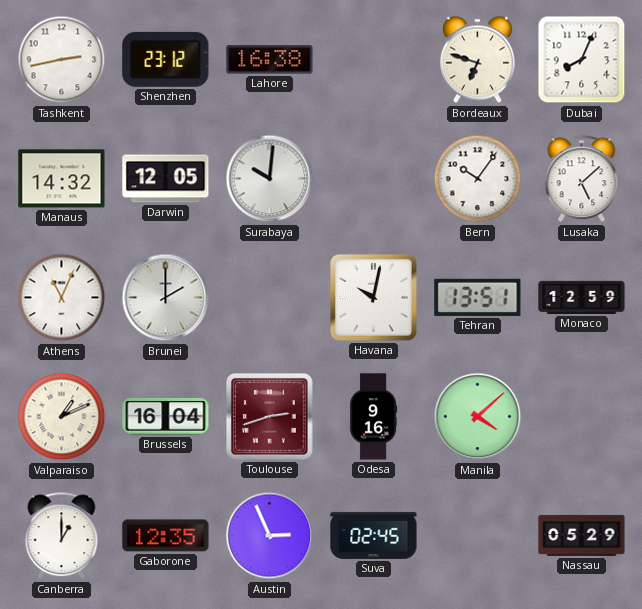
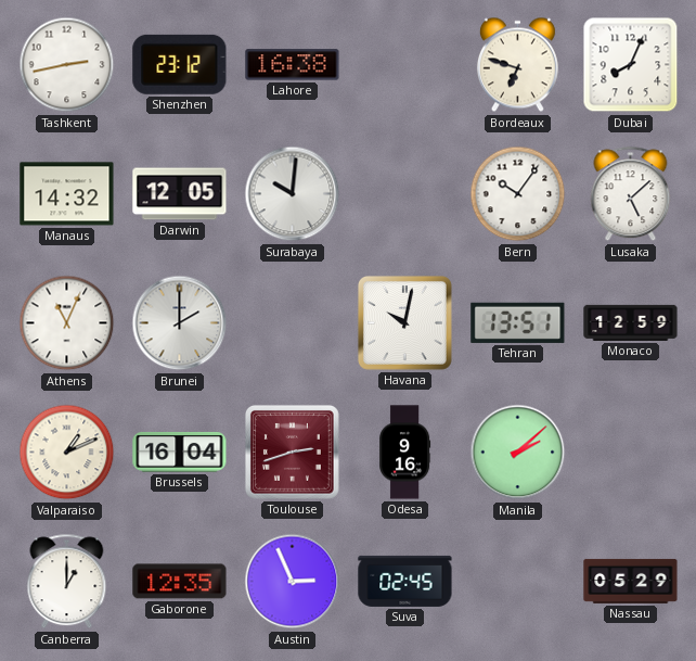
Manila: 4:08 -> 2:08 (518, 453)
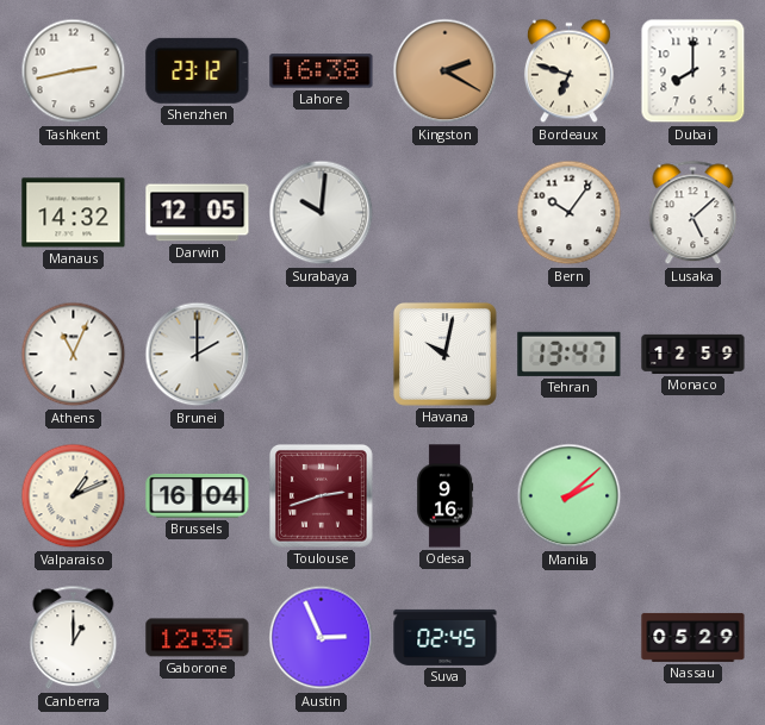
Kingston: none -> 2:20 (446, 71)
Dubai: 8:04 -> 8:00 (694, 71)
Tehran: 13:51 -> 13:47 (570, 354)
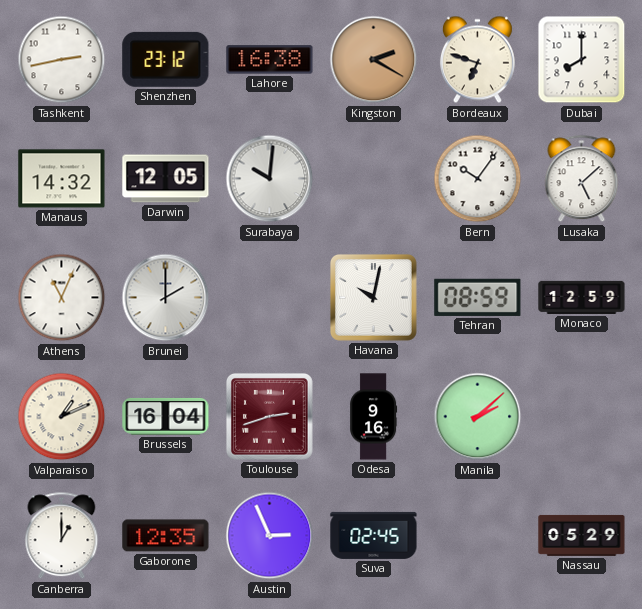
Tehran: 13:47 -> 08:59 (478, 297)
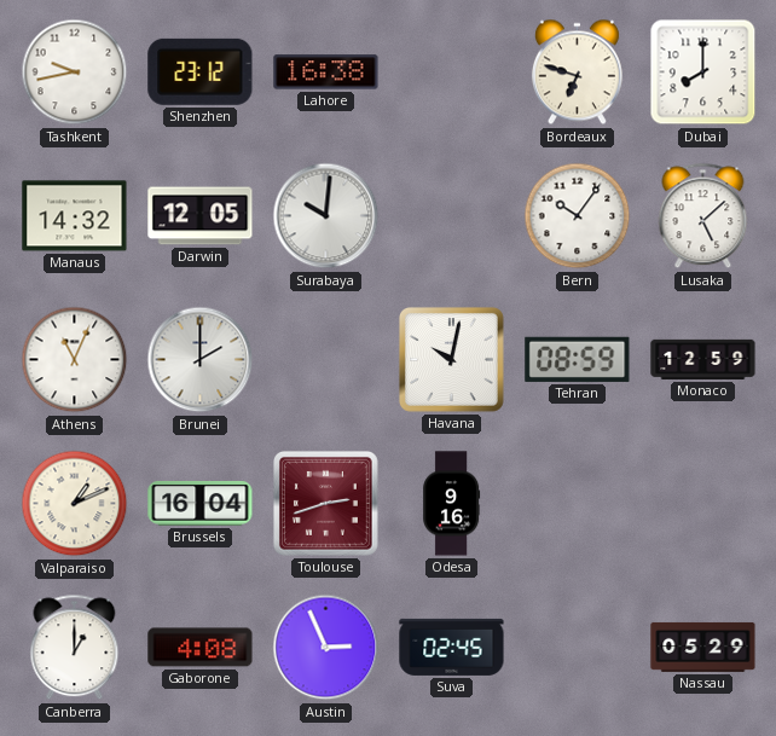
Tashkent: 2:43 -> 9:43 (75, 73)
Kingston: 2:20 -> none (374, 60)
Manila: 2:08 -> none (478, 417)
Gaborone: 12:35 -> 4:08 (201, 648)
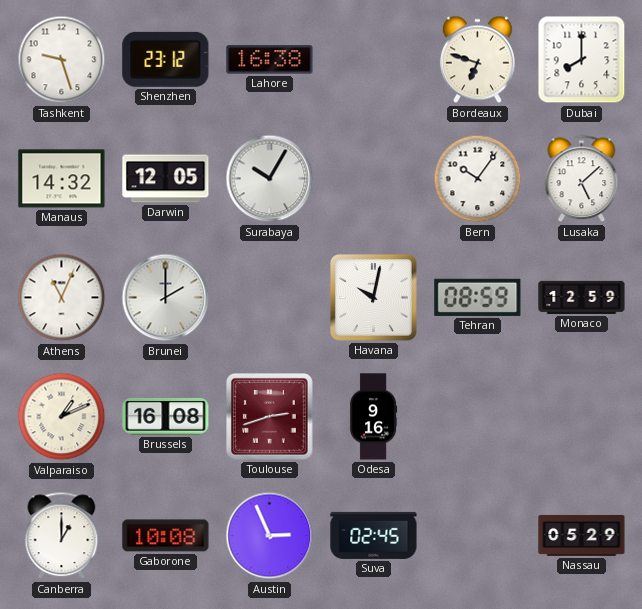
Tashkent: 9:43 -> 9:27 (62, 60)
Surabaya: 10:01 -> 10:05 (270, 179)
Brussels: 16:04 -> 16:08 (166, 416)
Gaborone: 4:08 -> 10:08 (166, 536)
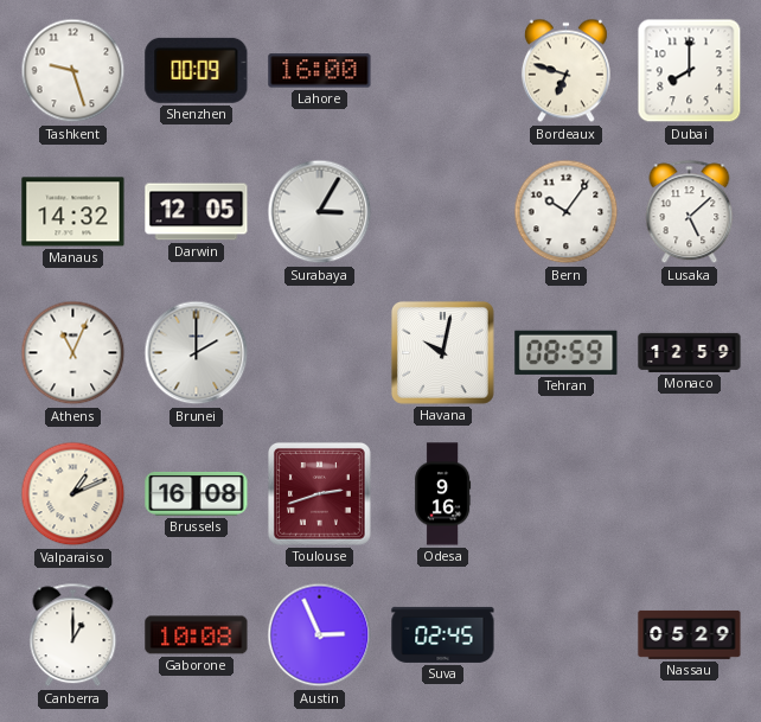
Shenzhen: 23:12 -> 00:09 (197, 70)
Lahore: 16:38 -> 16:00 (320, 71)
Surabaya: 10:05 -> 3:05 (320, 212)
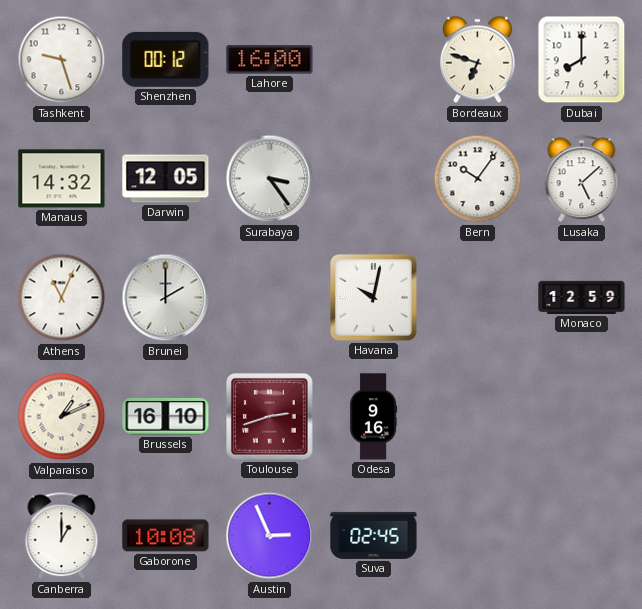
Shenzhen: 00:09 -> 00:12 (166, 59)
Surabaya: 3:05 -> 3:24 (270, 179)
Tehran: 08:59 -> none (567, 352)
Brussels: 16:08 -> 16:10 (166, 416)
Nassau: 05:29 -> none (690, 634)
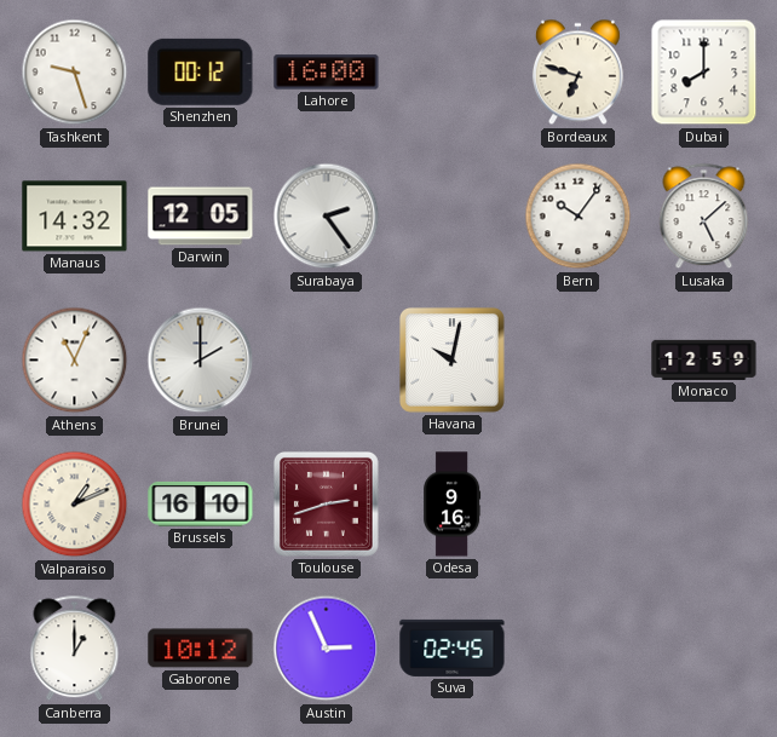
Surabaya: 3:24 -> 2:24 (327, 217)
Gaborone: 10:08 -> 10:12 (201, 649)
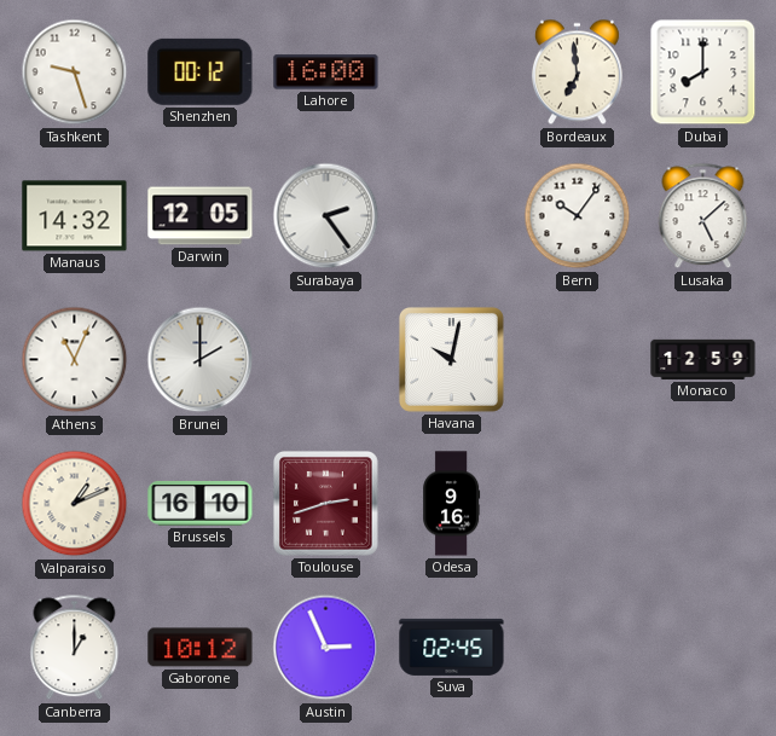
Bordeaux: 6:48 -> 6:59 (577, 73)
